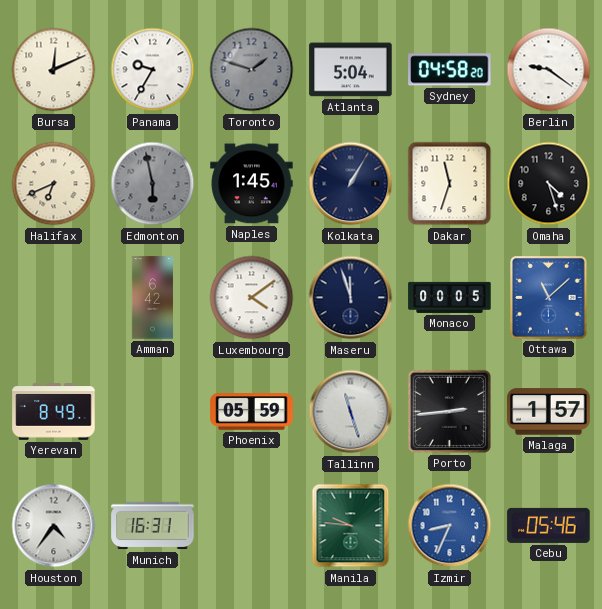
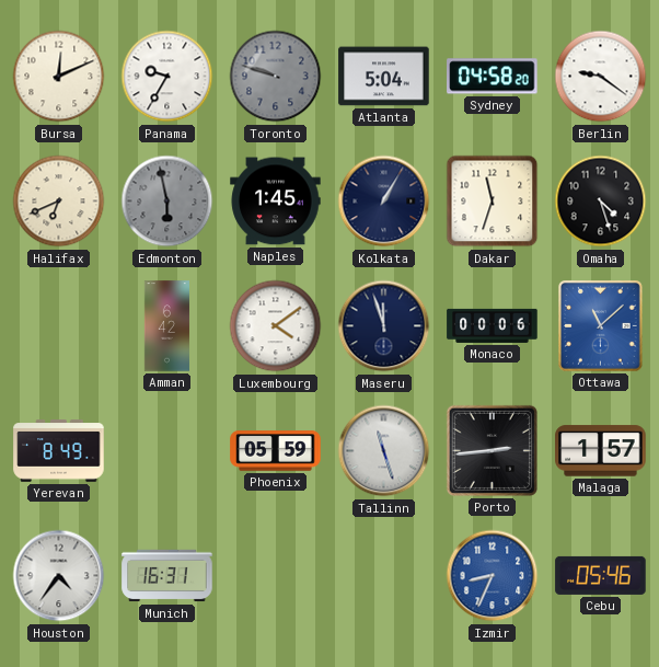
Toronto: 1:48 -> 9:48 (276, 77)
Monaco: 00:05 -> 00:06 (493, 325)
Manila: 9:46 -> none (351, 526)
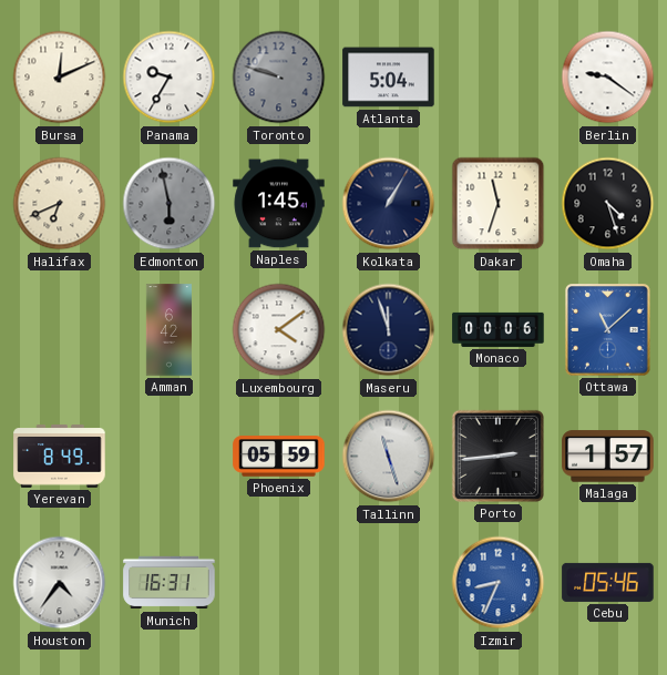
Sydney: 04:58 -> none (493, 77)
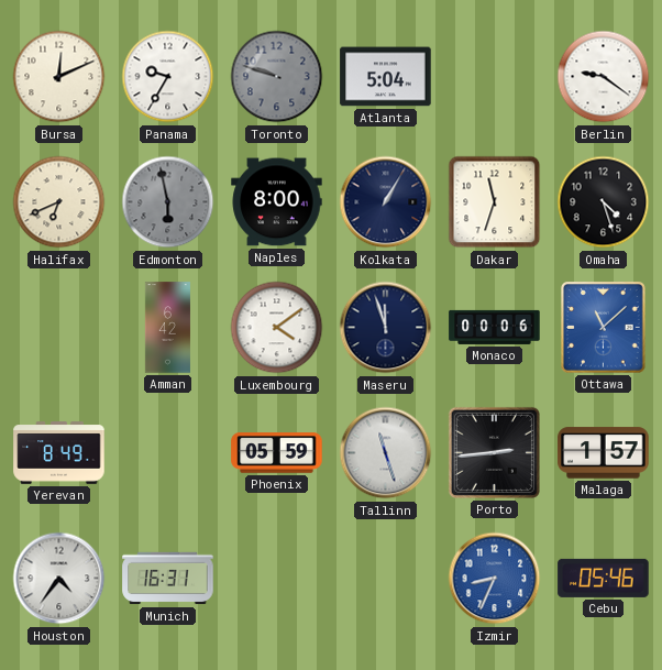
Naples: 1:45 -> 8:00 (277, 202)
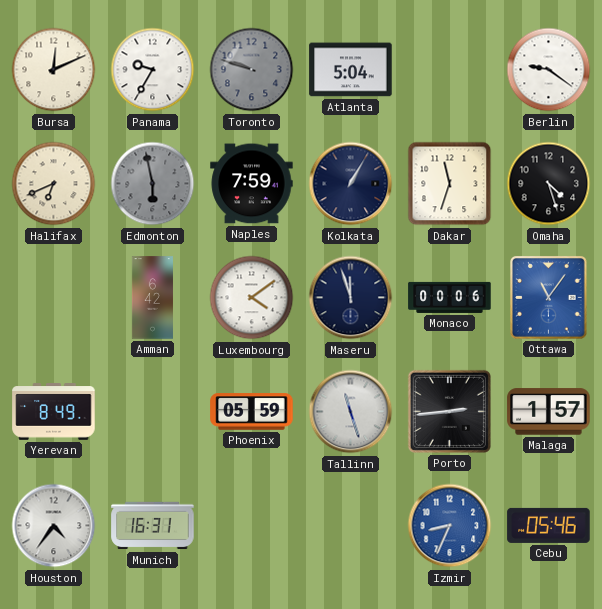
Naples: 8:00 -> 7:59 (252, 184)
Ottawa: 11:08 -> 11:06 (549, 298)
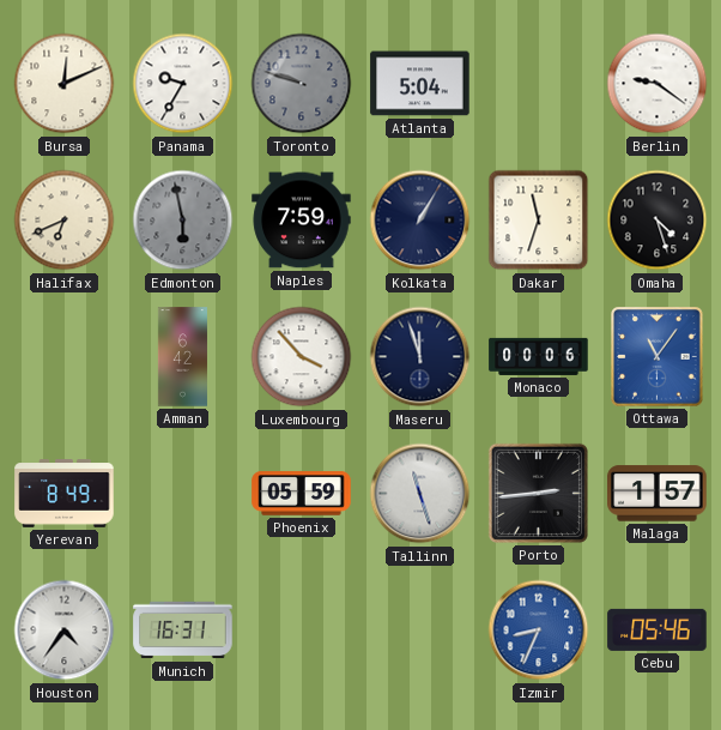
Luxembourg: 4:09 -> 3:53 (302, 357)
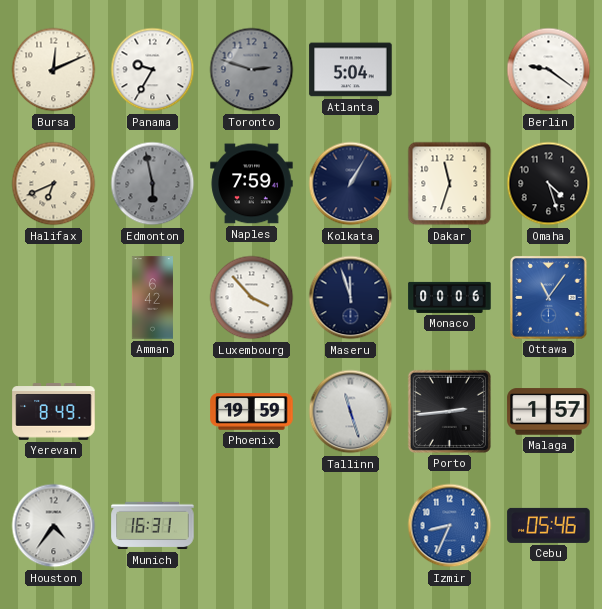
Toronto: 9:48 -> 2:48 (252, 70)
Phoenix: 05:59 -> 19:59 (252, 412)
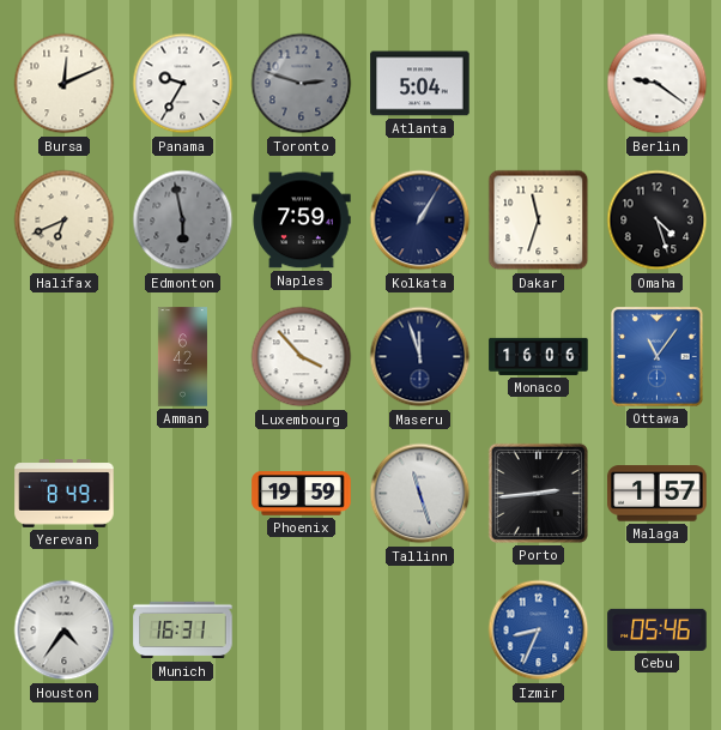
Monaco: 00:06 -> 16:06 (539, 356)
